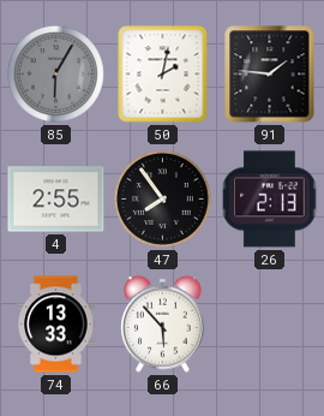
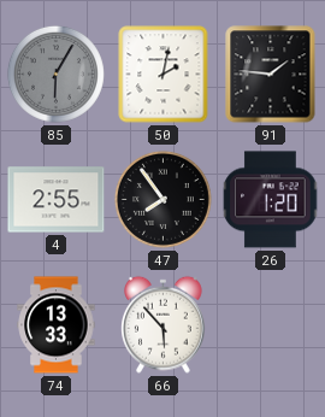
26: 2:13 -> 1:20 (271, 200)
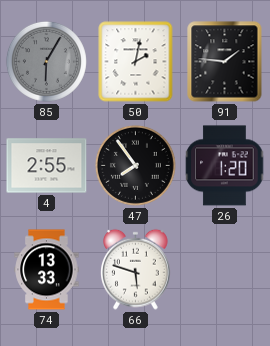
66: 5:53 -> 5:48 (136, 269)
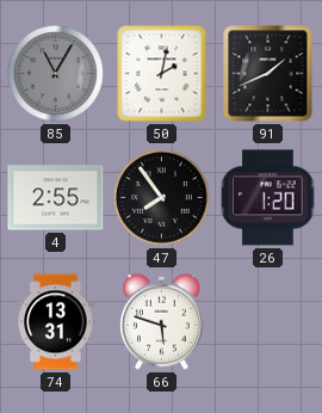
85: 6:05 -> 11:05 (55, 73)
91: 1:46 -> 1:41 (268, 74)
74: 13:33 -> 13:31 (56, 322)
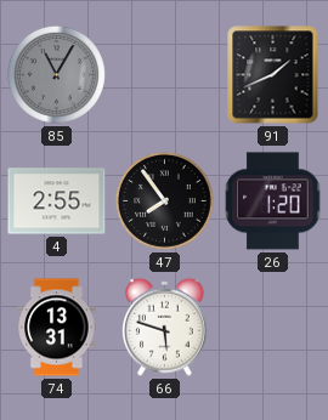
50: 2:02 -> none (162, 74)
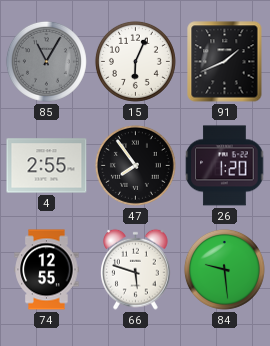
15: none -> 6:04 (135, 61)
74: 13:31 -> 12:55 (47, 270)
84: none -> 9:29 (224, 269)
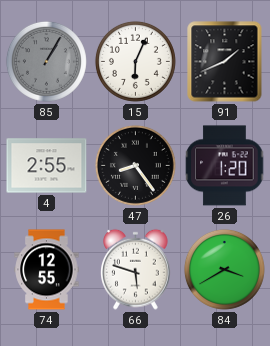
85: 11:05 -> 1:05 (46, 61)
47: 7:54 -> 8:24 (135, 165)
84: 9:29 -> 3:40 (224, 269)
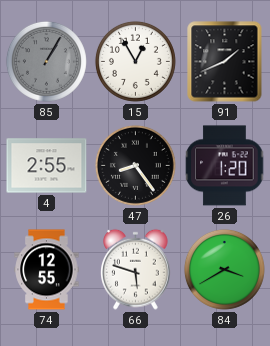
15: 6:04 -> 12:55 (135, 61)
